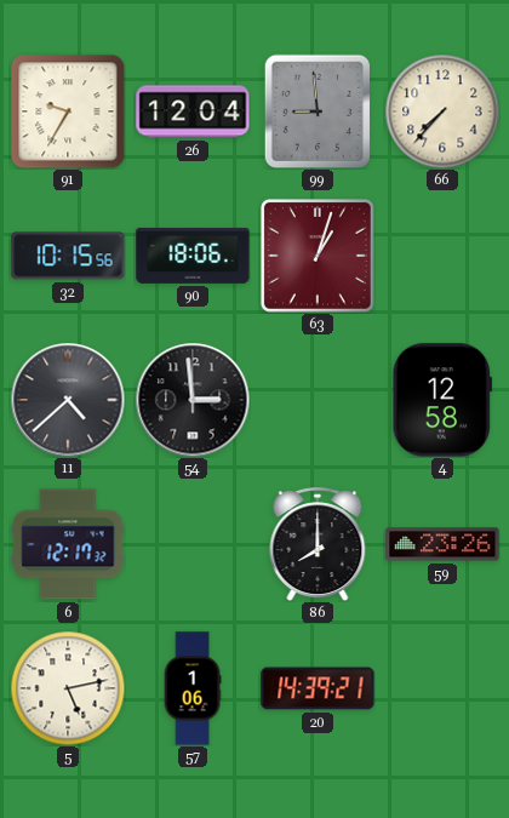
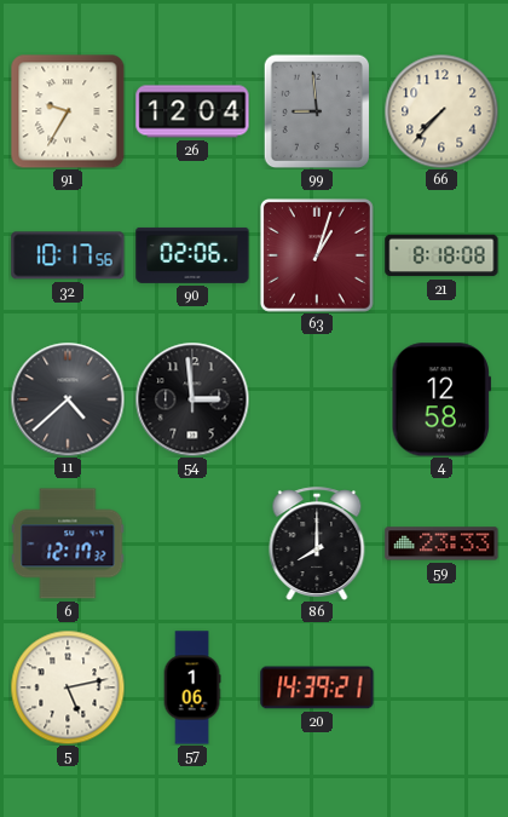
32: 10:15 -> 10:17 (68, 255)
90: 18:06 -> 02:06 (192, 255)
21: none -> 8:18 (441, 255)
59: 23:26 -> 23:33 (441, 543)
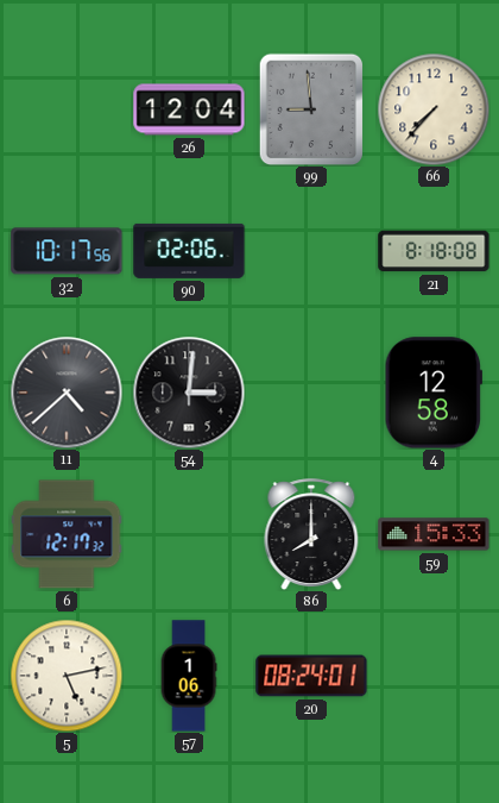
91: 9:35 -> none (68, 111)
63: 1:03 -> none (317, 255)
54: 2:59 -> 3:01 (189, 393)
59: 23:33 -> 15:33 (434, 534)
20: 14:39 -> 08:24 (311, 676)
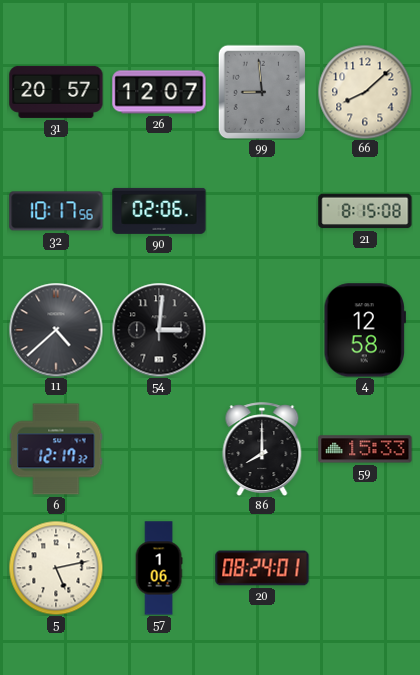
31: none -> 20:57 (56, 92)
26: 12:04 -> 12:07 (159, 92)
66: 7:37 -> 8:08 (365, 92)
21: 8:18 -> 8:15 (365, 211)
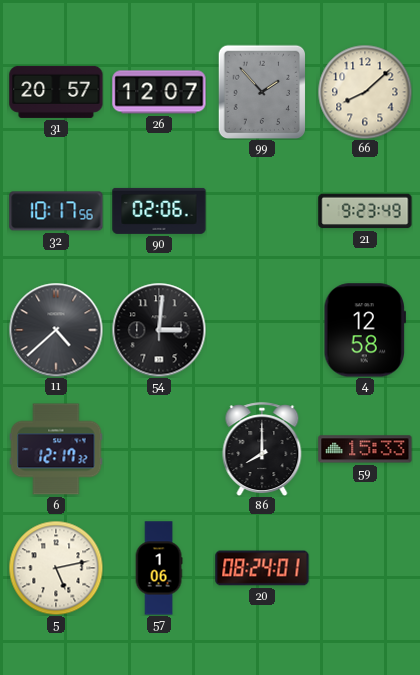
99: 8:59 -> 1:53 (262, 92)
21: 8:15 -> 9:23 (365, 211)
